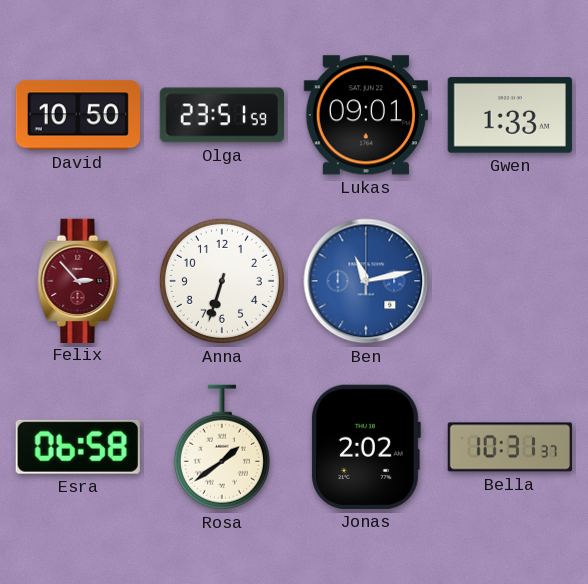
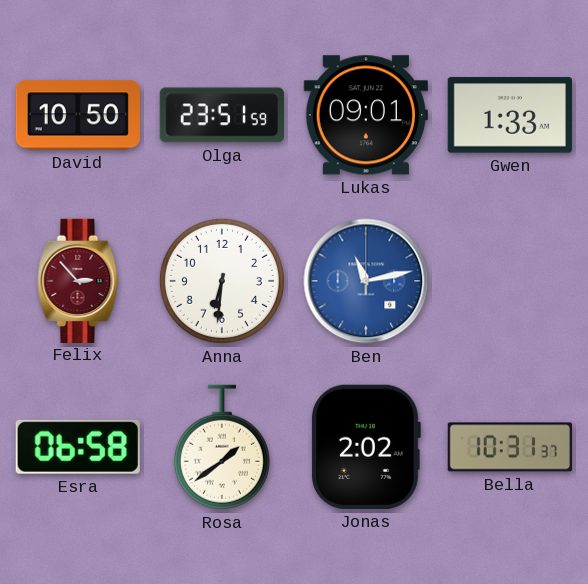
Anna: 6:33 -> 6:31 (222, 281)
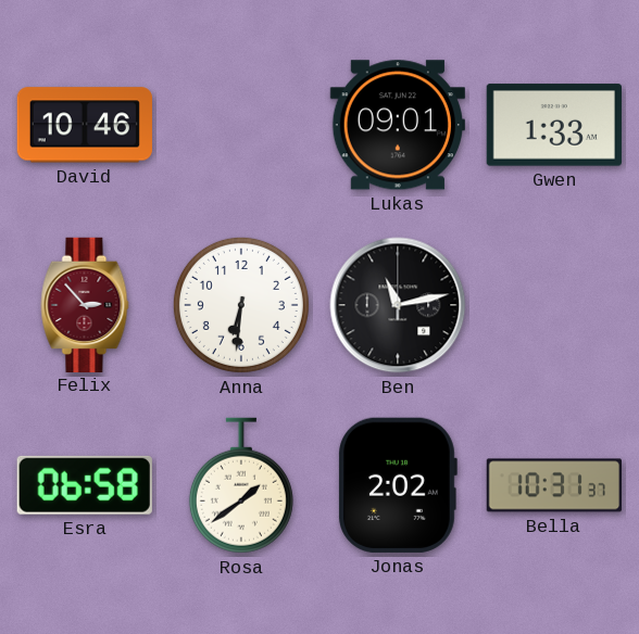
David: 10:50 -> 10:46 (85, 125)
Olga: 23:51 -> none (222, 115)
Ben dial: blue -> black (398, 305)
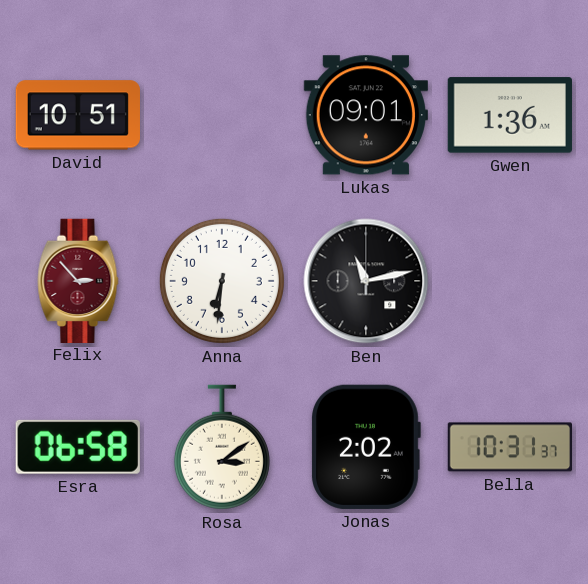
David: 10:46 -> 10:51 (78, 115)
Gwen: 1:33 -> 1:36 (510, 115)
Rosa: 1:39 -> 3:09 (222, 447)
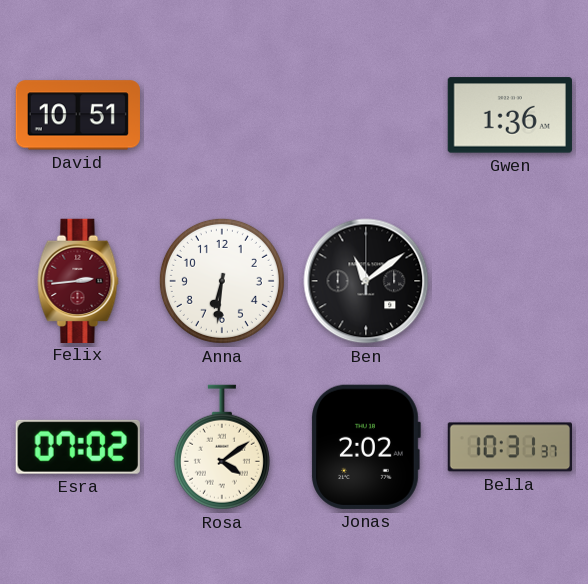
Lukas: 09:01 -> none (366, 115)
Felix: 2:53 -> 2:44 (78, 280)
Ben: 11:13 -> 11:09 (366, 281)
Esra: 06:58 -> 07:02 (78, 447)
Rosa: 3:09 -> 4:09 (222, 447)
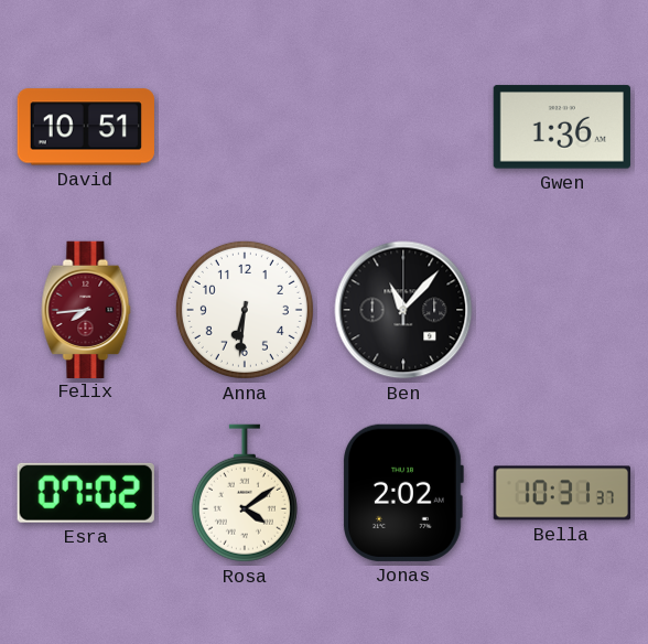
Felix: 2:44 -> 7:44 (86, 309)
Ben: 11:09 -> 11:07 (403, 310)
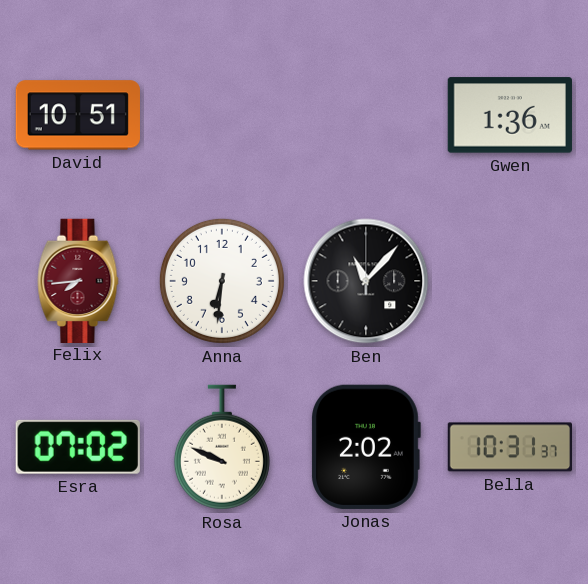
Rosa: 4:09 -> 9:49 (222, 447)
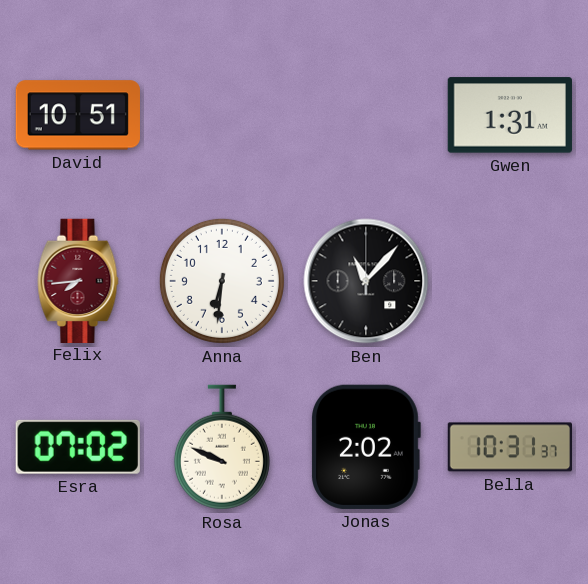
Gwen: 1:36 -> 1:31 (510, 115)
